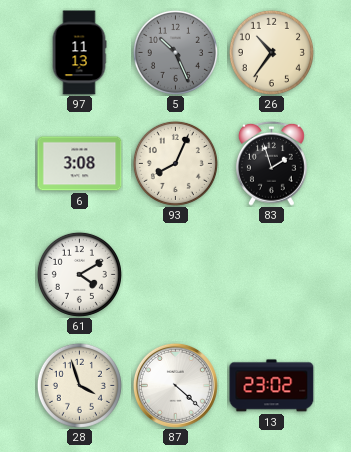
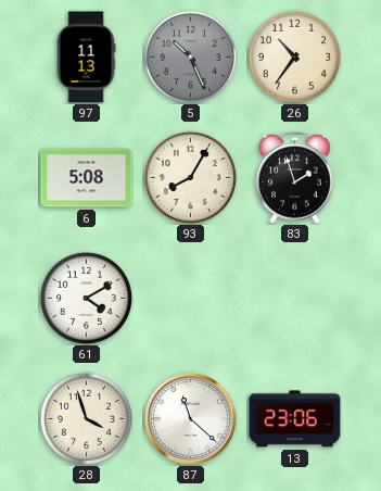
6: 3:08 -> 5:08 (87, 178)
93: 8:04 -> 8:05 (190, 177)
87: 4:22 -> 11:22 (190, 418)
13: 23:02 -> 23:06 (295, 419)
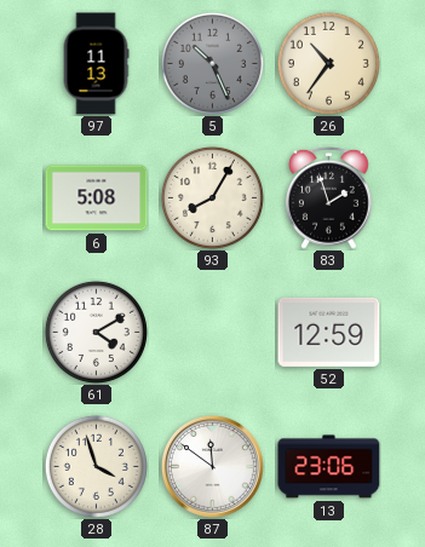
52: none -> 12:59 (329, 332)
87: 11:22 -> 11:51 (212, 466)
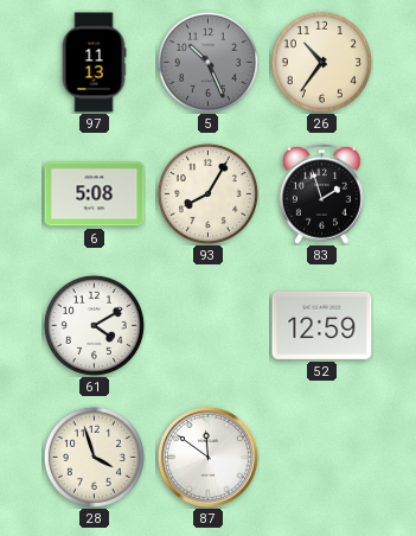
13: 23:06 -> none (329, 467)
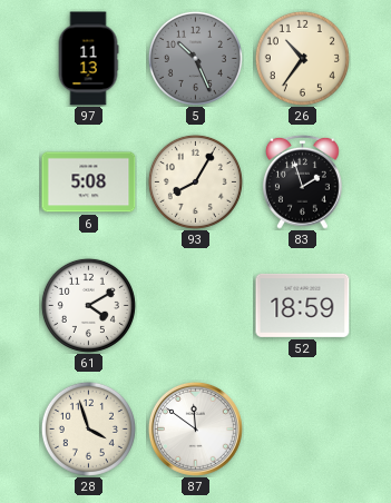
52: 12:59 -> 18:59 (303, 305)
